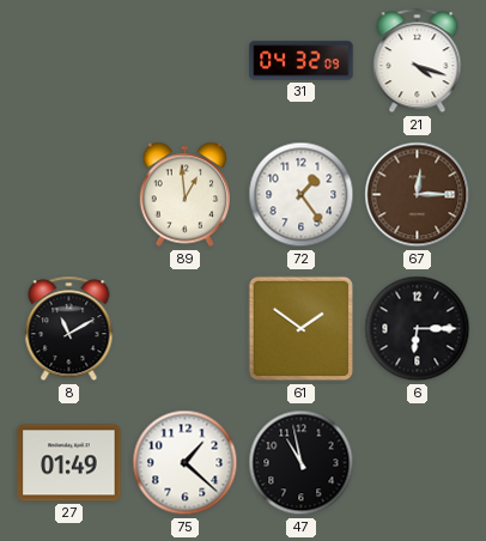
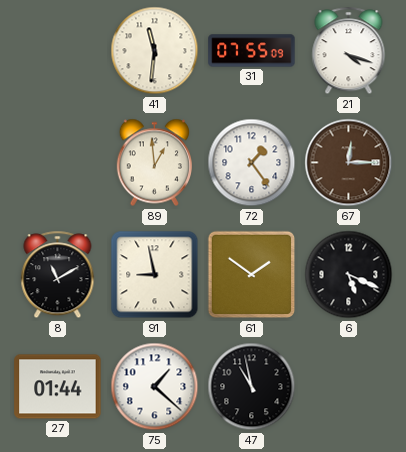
41: none -> 11:31 (155, 51)
31: 04:32 -> 07:55 (252, 51)
91: none -> 8:58 (155, 275)
6: 6:15 -> 5:19 (349, 275)
27: 01:49 -> 01:44 (58, 387)
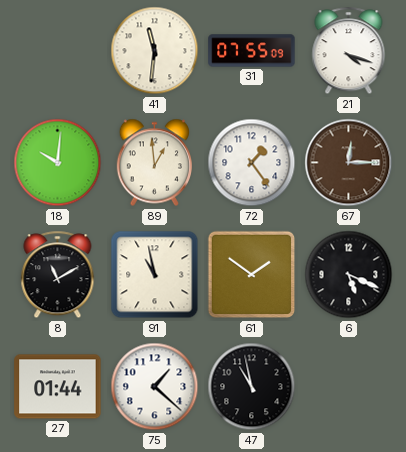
18: none -> 10:01 (58, 163)
91: 8:58 -> 10:58 (155, 275)
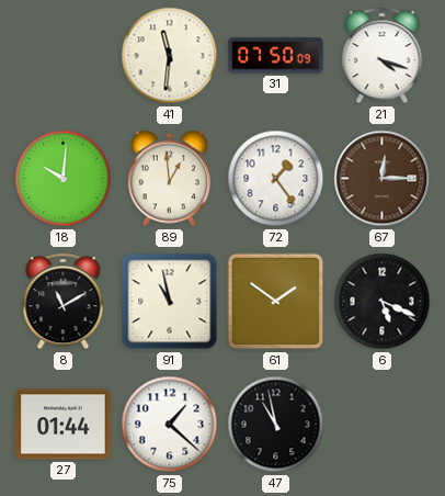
31: 07:55 -> 07:50 (276, 56)
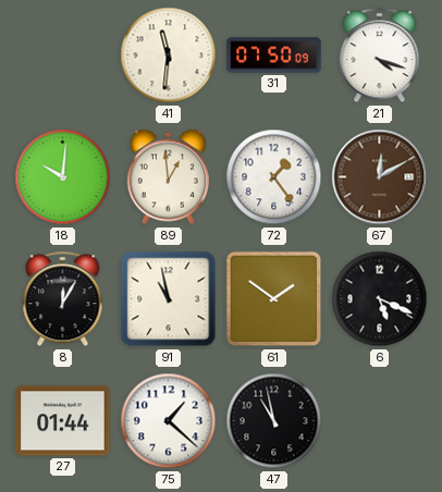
67: 12:15 -> 12:10 (380, 177)
8: 11:10 -> 12:05 (63, 299)
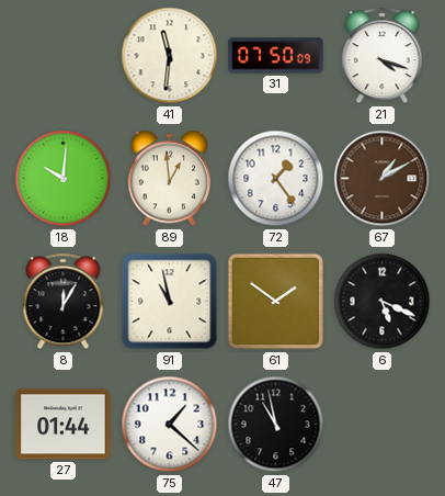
67: 12:10 -> 1:10 (383, 179)
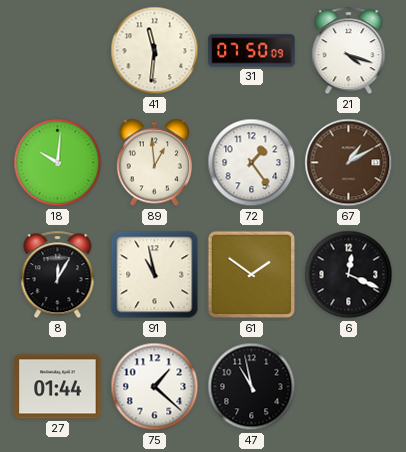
6: 5:19 -> 12:19 (349, 275)
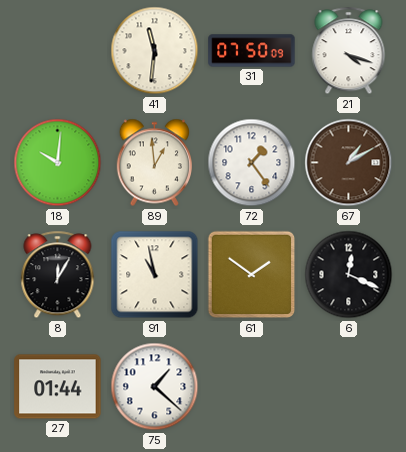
47: 10:58 -> none (252, 387)
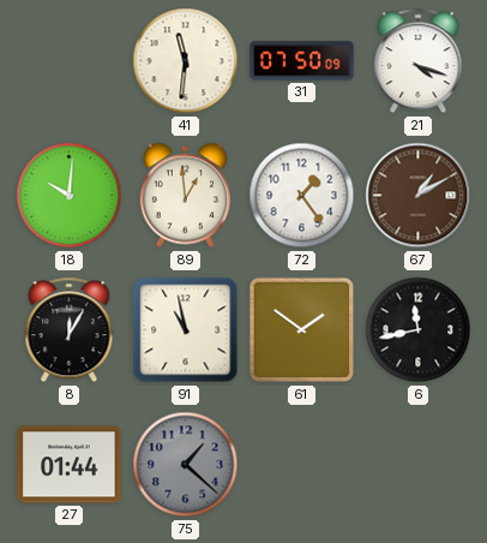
6: 12:19 -> 11:43 (419, 330)
75 dial: white -> grey (186, 465)
